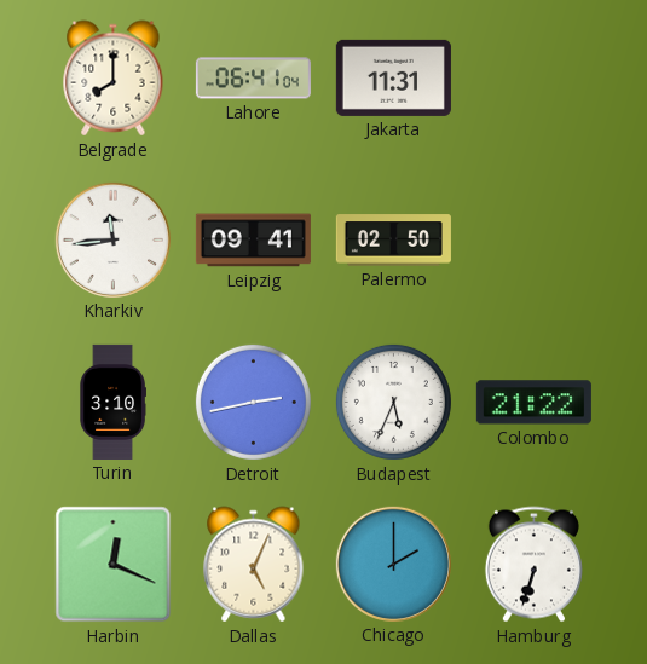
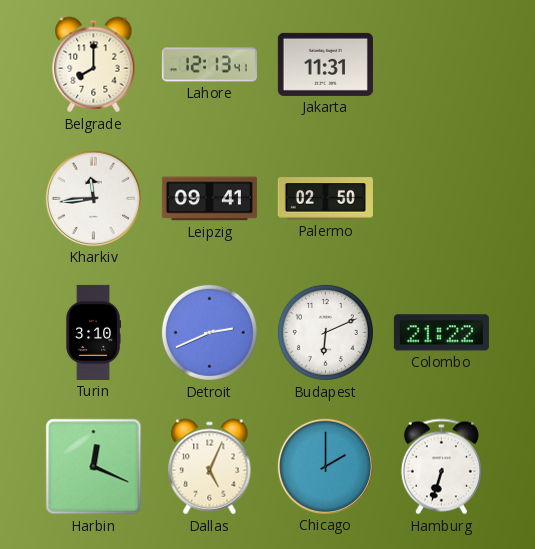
Lahore: 06:41 -> 12:13 (209, 65)
Detroit: 2:43 -> 2:41 (209, 332)
Budapest: 5:34 -> 6:11 (325, 332)
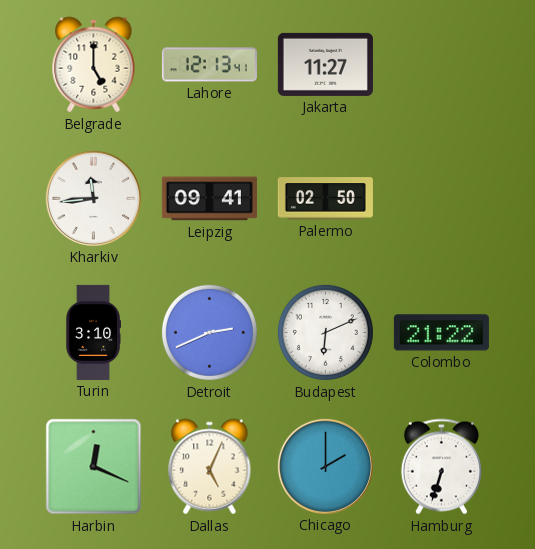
Belgrade: 8:00 -> 5:00 (94, 65)
Jakarta: 11:31 -> 11:27 (325, 64)
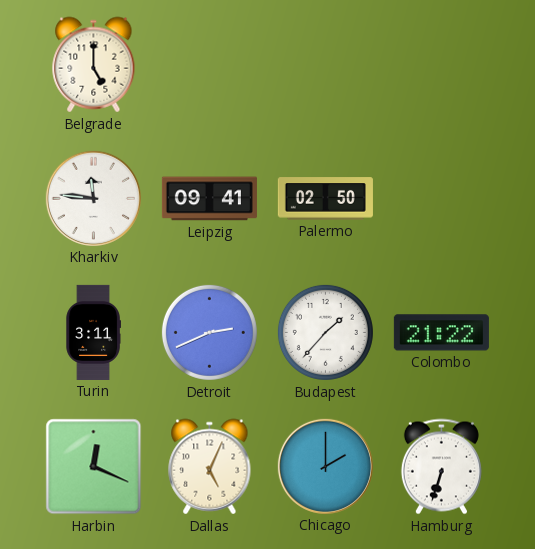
Lahore: 12:13 -> none (209, 65)
Jakarta: 11:27 -> none (325, 64)
Kharkiv: 11:44 -> 11:46 (93, 198)
Turin: 3:10 -> 3:11 (93, 332)
Budapest: 6:11 -> 1:37 (325, 332)
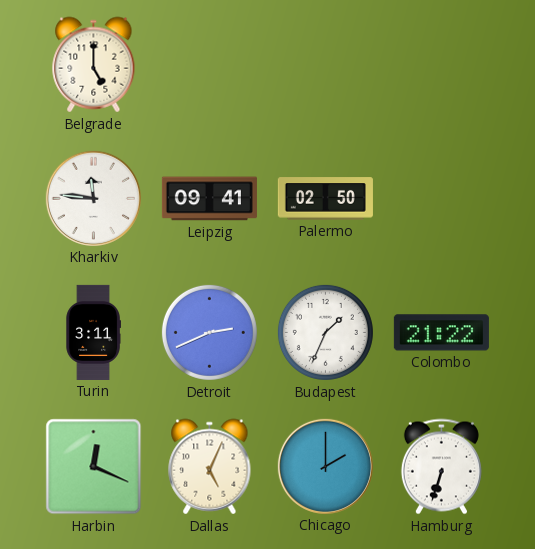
Budapest: 1:37 -> 1:34 (325, 332)
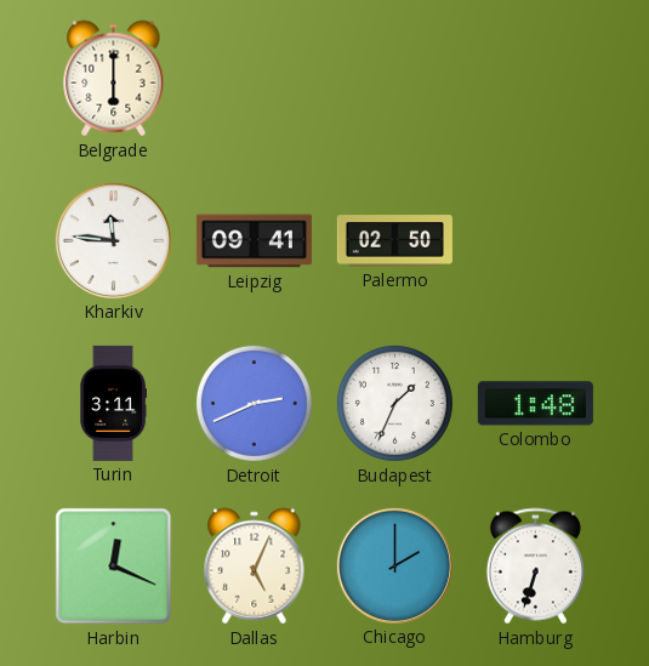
Belgrade: 5:00 -> 6:00 (114, 79)
Colombo: 21:22 -> 1:48 (535, 404)
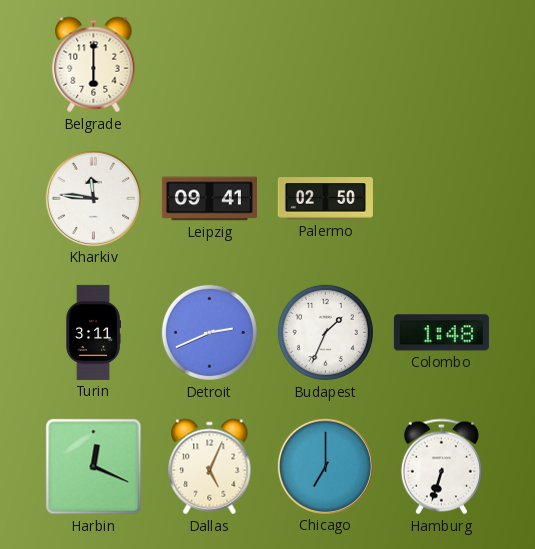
Chicago: 2:00 -> 7:00 (325, 466)
